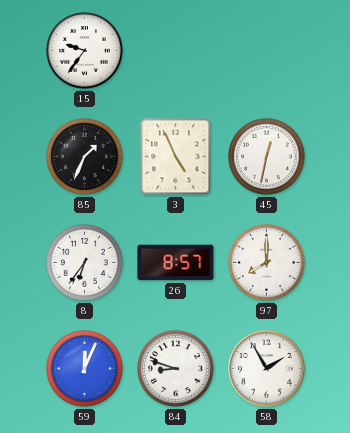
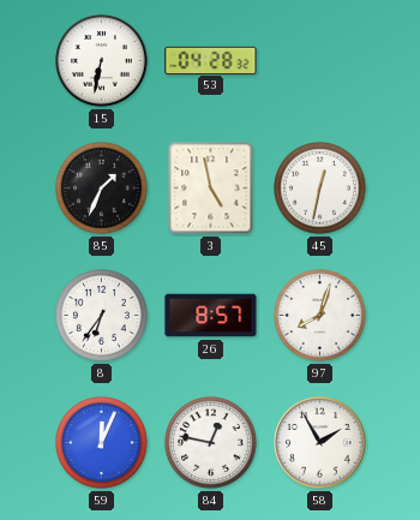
15: 9:36 -> 6:32 (102, 61)
53: none -> 04:28 (211, 60)
3: 4:56 -> 4:58 (211, 189)
97: 8:00 -> 8:03 (320, 316)
84: 8:48 -> 12:47 (211, 443)
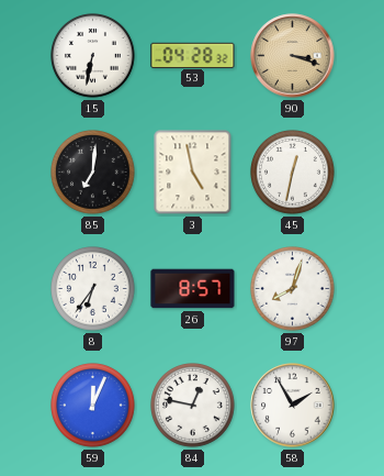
90: none -> 3:18 (293, 56)
85: 1:34 -> 7:01 (93, 173)
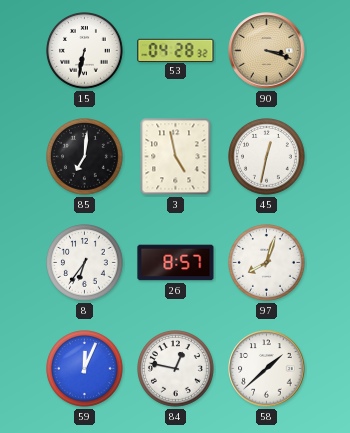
58: 1:55 -> 1:38 (267, 369)
